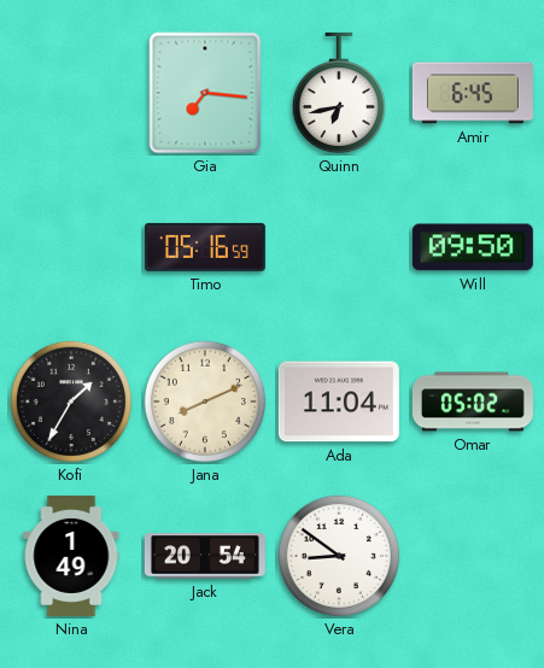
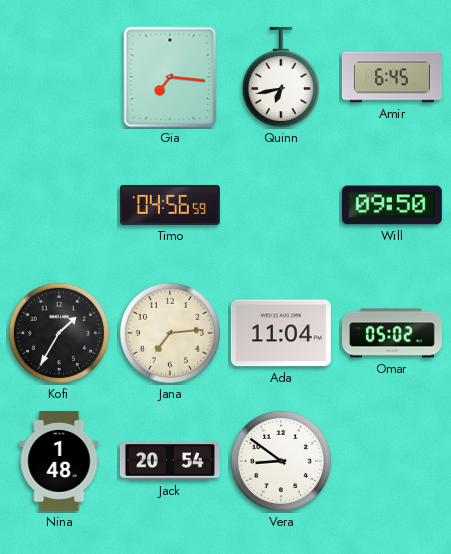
Timo: 05:16 -> 04:56 (170, 205)
Jana: 8:11 -> 7:14 (170, 333)
Nina: 1:49 -> 1:48 (59, 461)
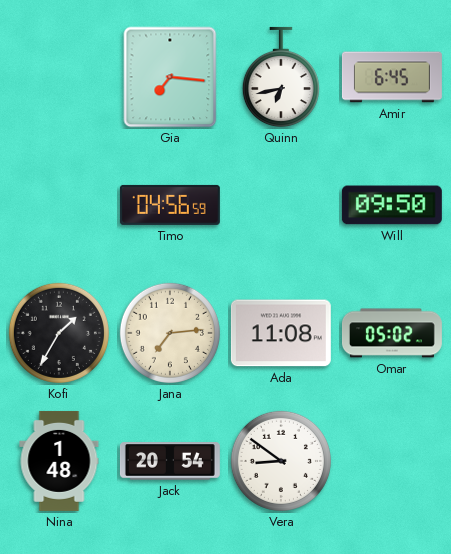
Ada: 11:04 -> 11:08 (281, 333)
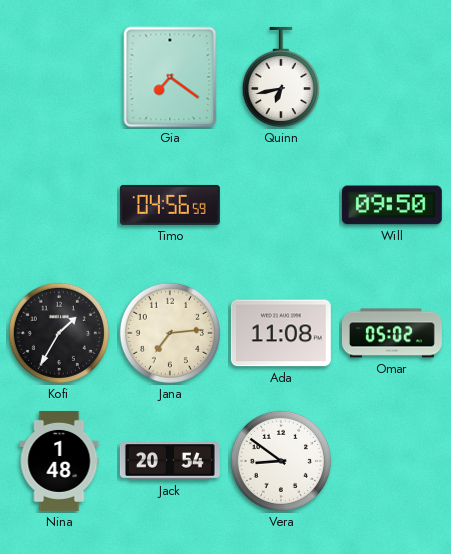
Gia: 7:16 -> 7:21 (170, 77)
Amir: 6:45 -> none (392, 77)
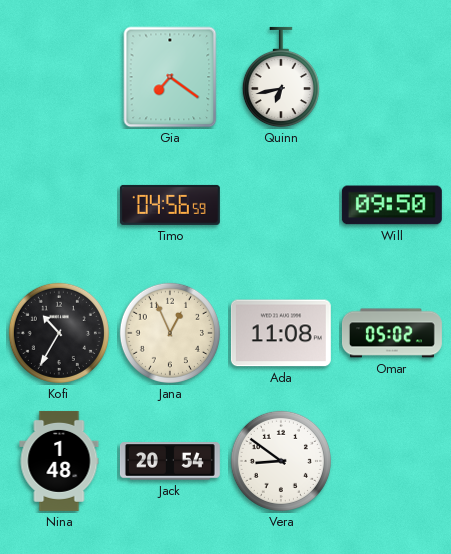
Kofi: 1:35 -> 10:35 (59, 333)
Jana: 7:14 -> 12:56 (170, 333)
